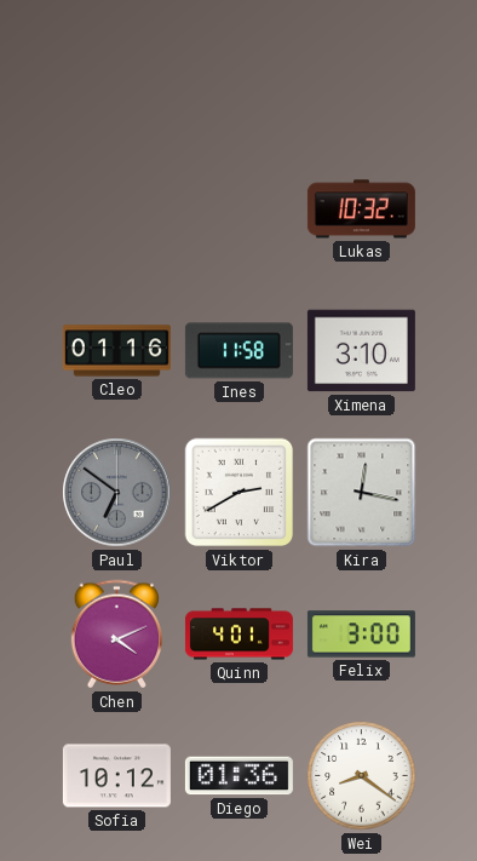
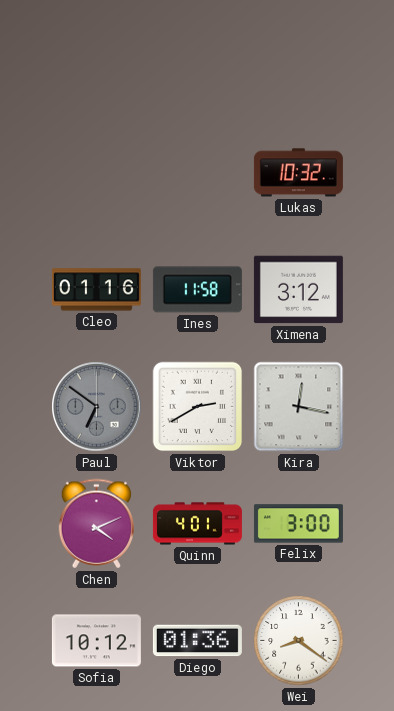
Ximena: 3:10 -> 3:12 (298, 290)
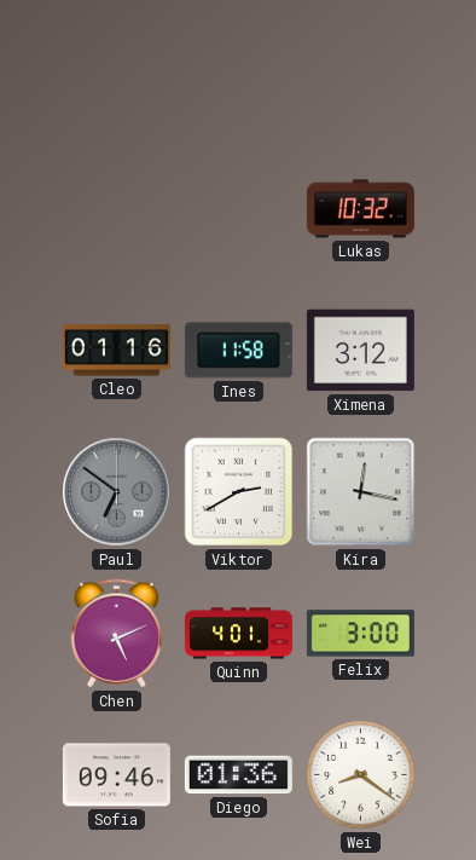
Chen: 4:11 -> 5:11 (116, 634)
Sofia: 10:12 -> 09:46 (116, 775)
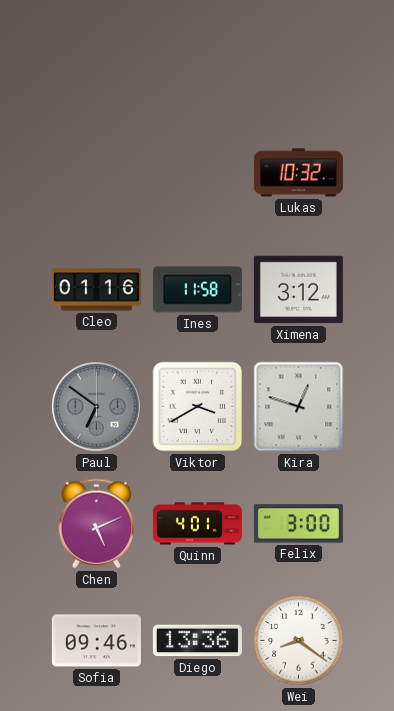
Viktor: 2:40 -> 3:40 (198, 407)
Kira: 12:17 -> 12:48 (299, 407)
Diego: 01:36 -> 13:36 (197, 641)
